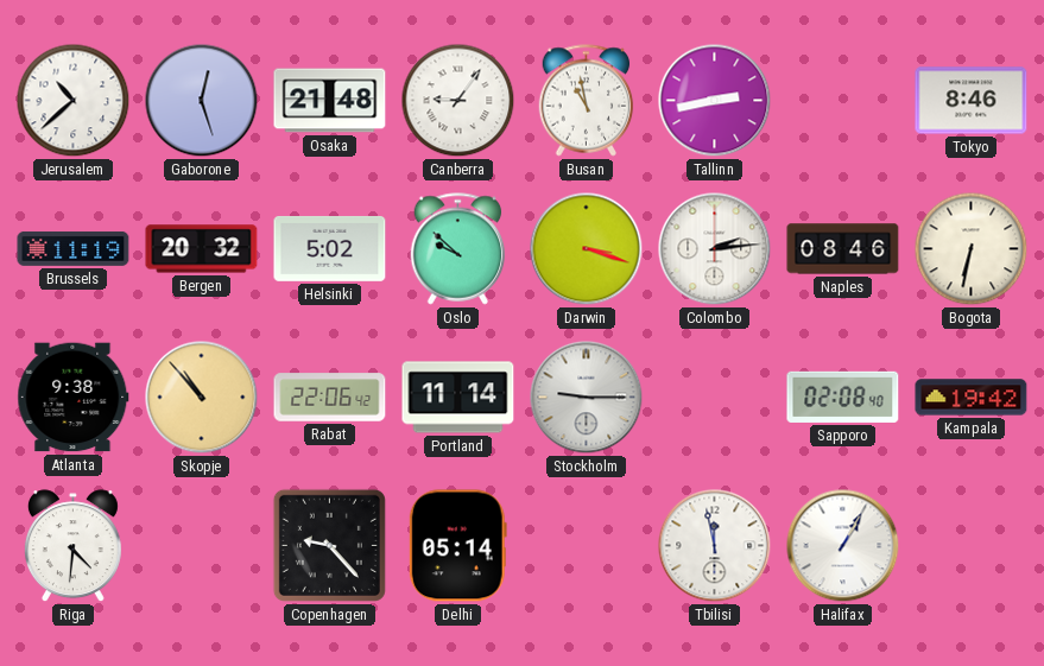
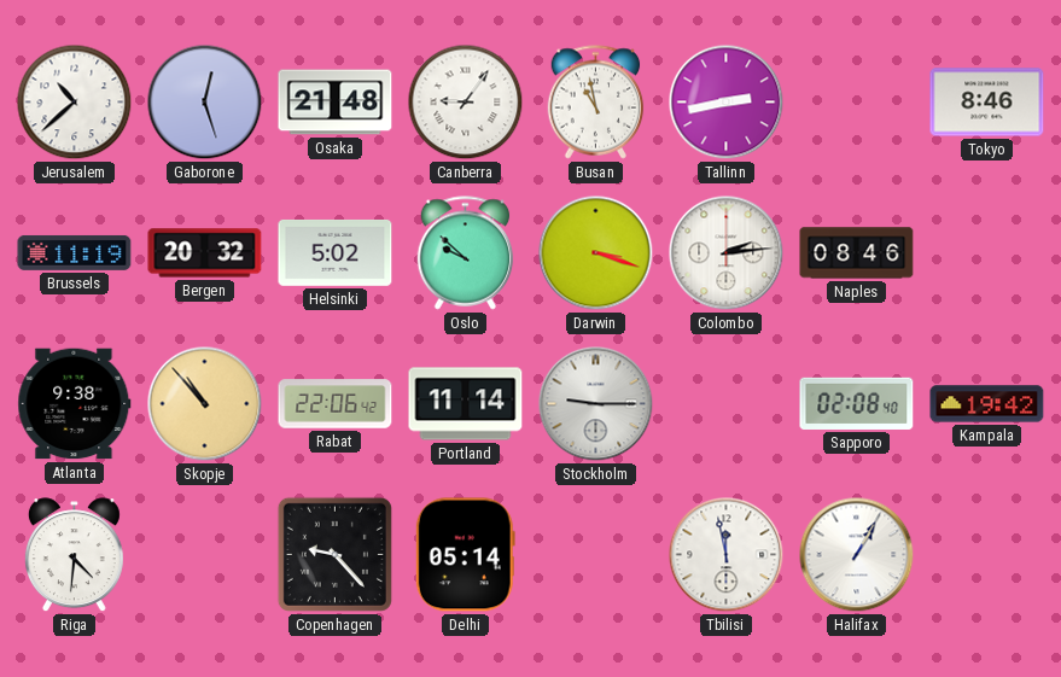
Bogota: 6:32 -> none (972, 249)
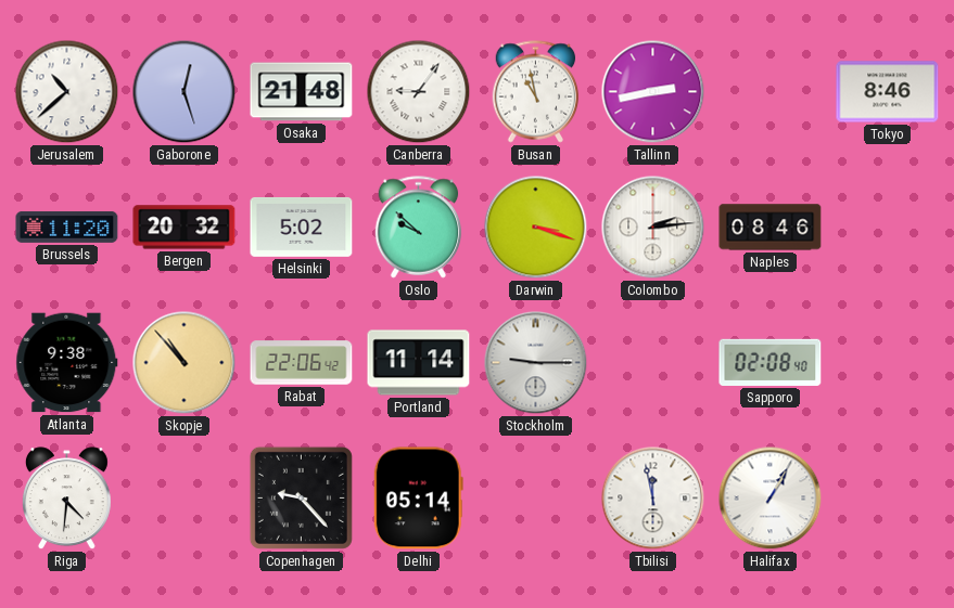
Brussels: 11:19 -> 11:20 (67, 228)
Kampala: 19:42 -> none (987, 404)
